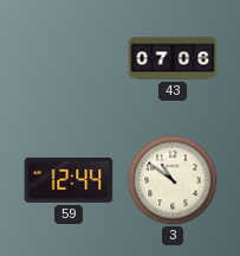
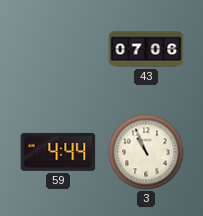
59: 12:44 -> 4:44 (58, 152)
3: 10:51 -> 10:56 (146, 152)
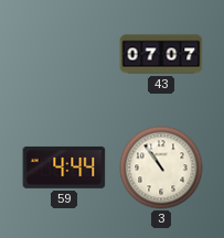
43: 07:06 -> 07:07 (161, 54)
3: 10:56 -> 10:54 (161, 167)
